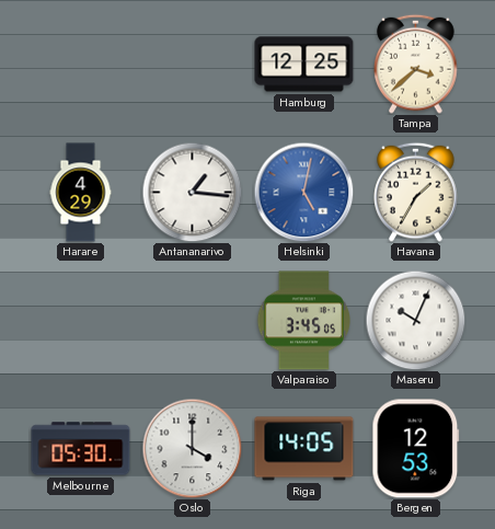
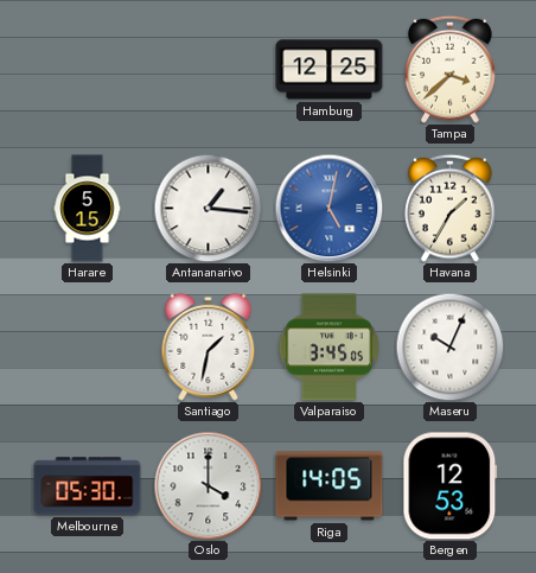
Harare: 4:29 -> 5:15 (88, 209)
Santiago: none -> 1:32 (209, 346)
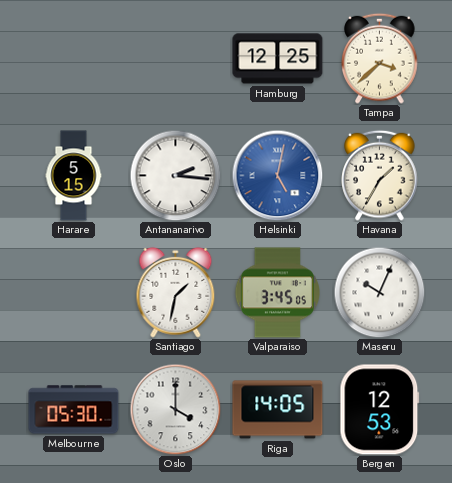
Antananarivo: 1:16 -> 2:16 (175, 175)
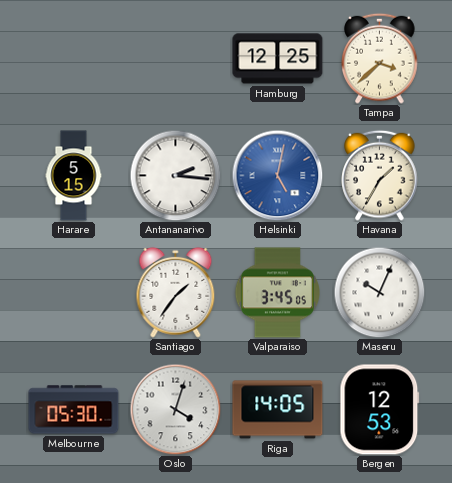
Santiago: 1:32 -> 1:36 (176, 292)
Oslo: 4:00 -> 4:03 (175, 409)
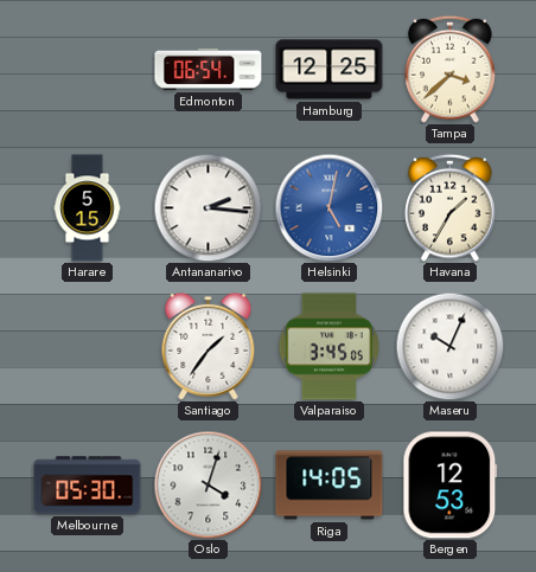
Edmonton: none -> 06:54 (209, 69)
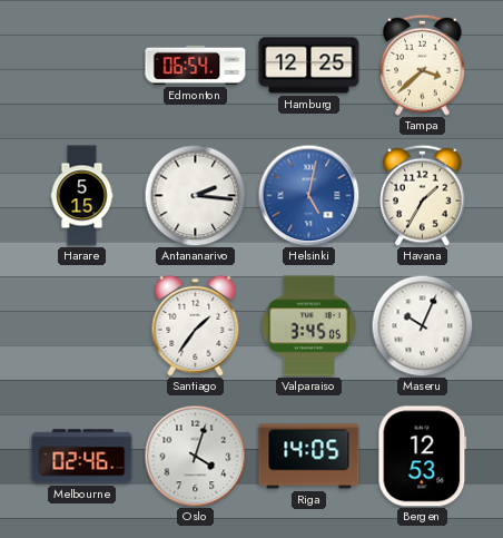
Melbourne: 05:30 -> 02:46 (82, 457)
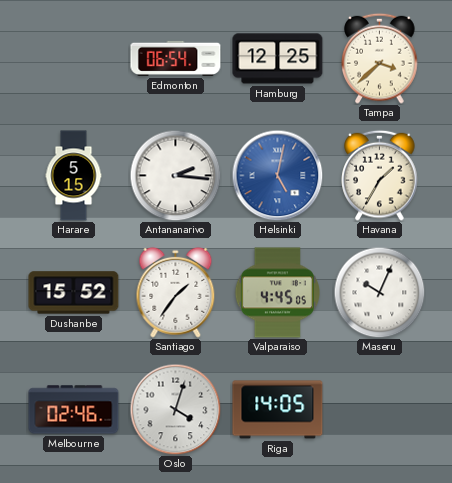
Dushanbe: none -> 15:52 (74, 293)
Valparaiso: 3:45 -> 4:45 (277, 293)
Bergen: 12:53 -> none (423, 457)
